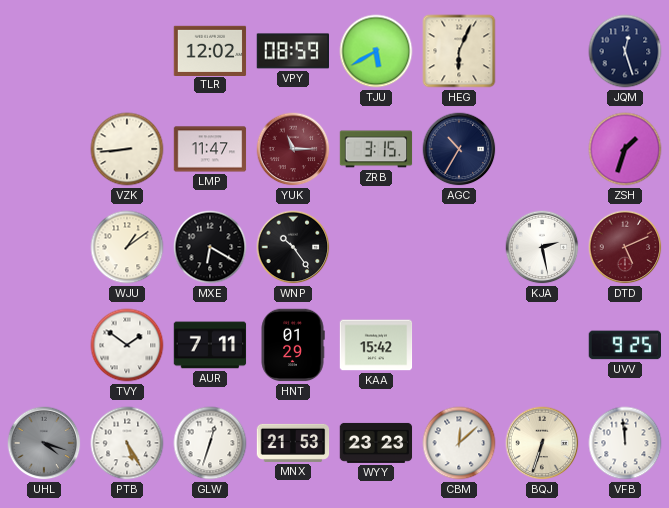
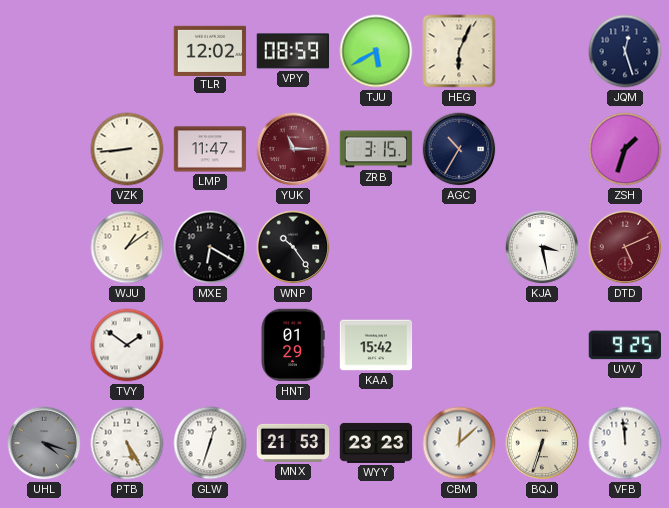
KJA: 2:28 -> 3:28 (542, 247)
AUR: 7:11 -> none (210, 345)
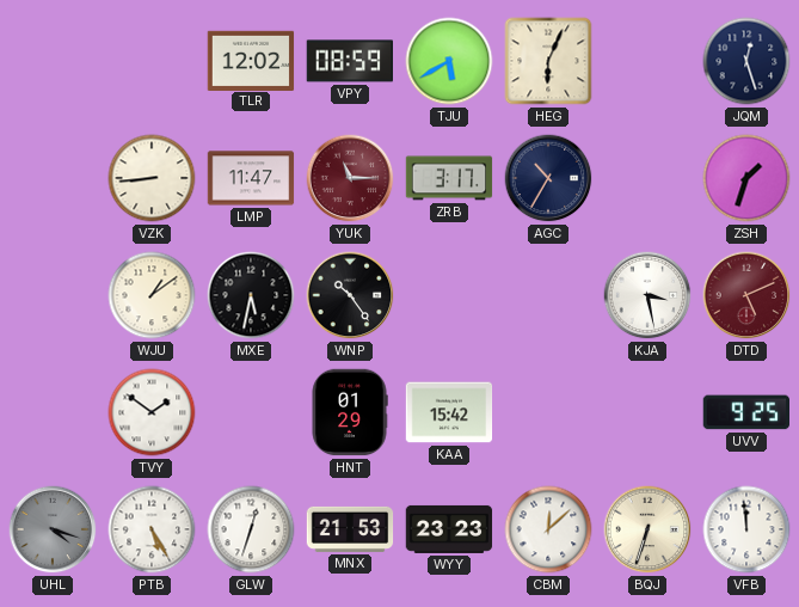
ZRB: 3:15 -> 3:17 (449, 178)
MXE: 6:20 -> 5:32 (251, 295)
